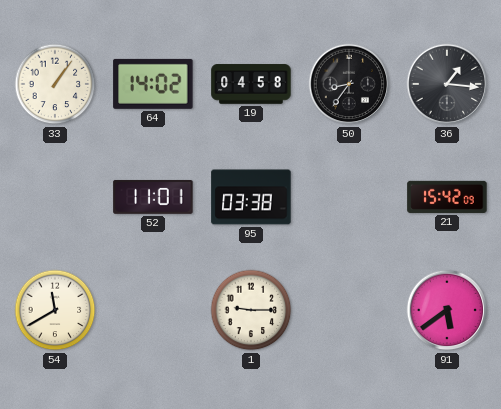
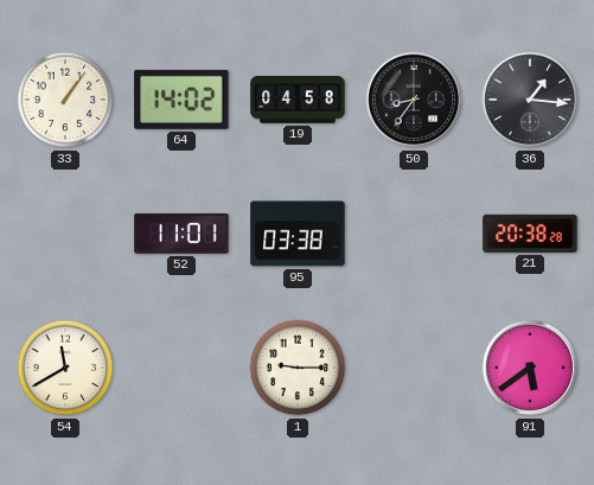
21: 15:42 -> 20:38 (530, 234)
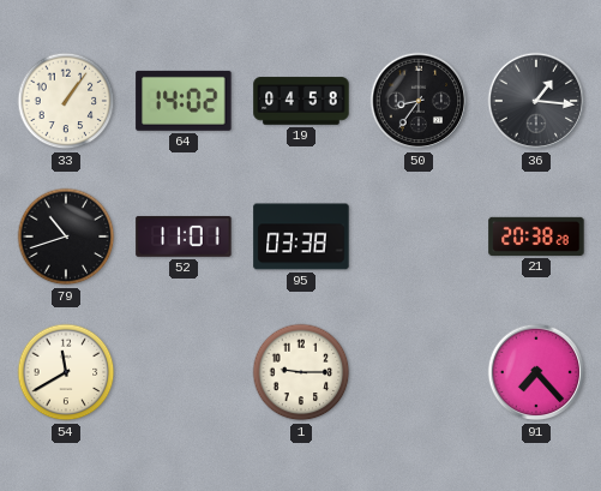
79: none -> 10:42 (66, 236)
91: 5:39 -> 7:23 (536, 372)
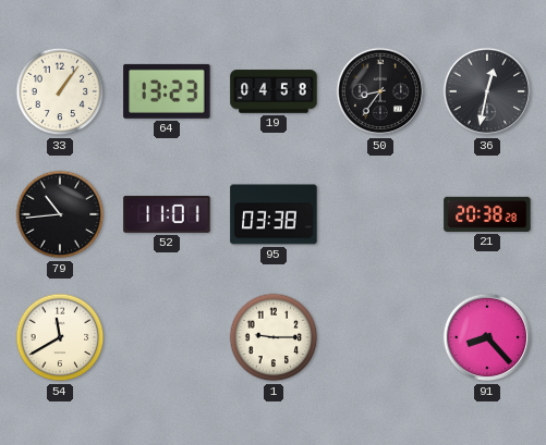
64: 14:02 -> 13:23 (167, 91)
36: 1:16 -> 12:32 (487, 91)
79: 10:42 -> 10:44 (60, 214)
91: 7:23 -> 8:23 (487, 337)
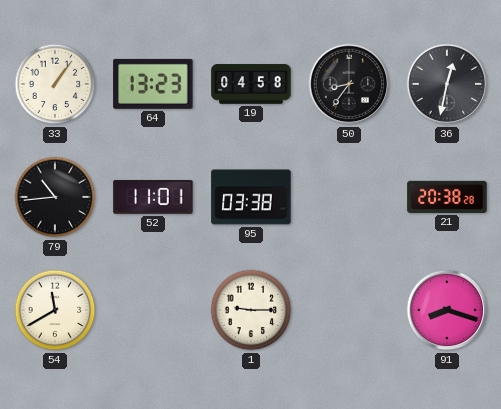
91: 8:23 -> 8:18 (447, 310)
